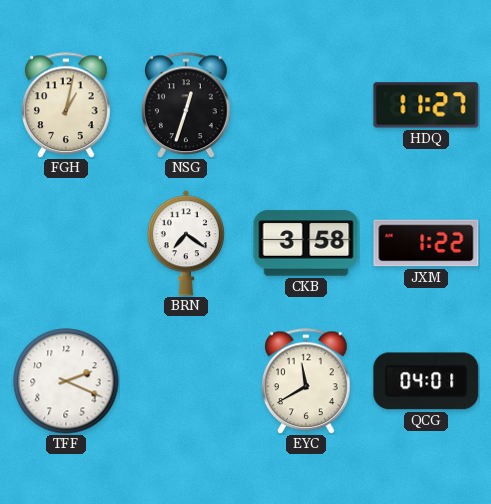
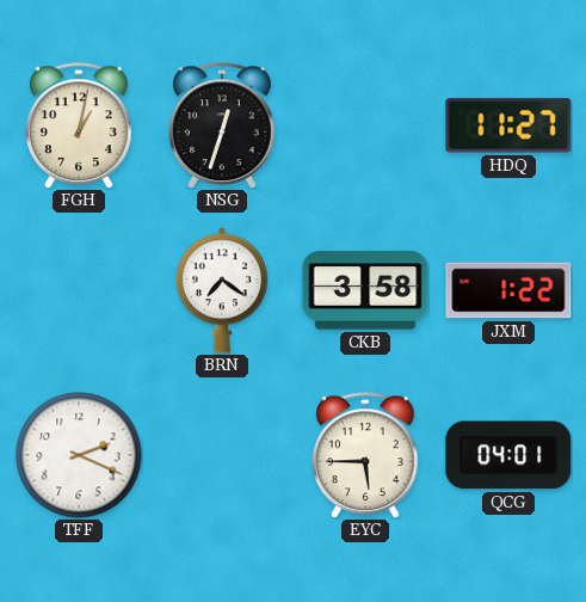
EYC: 11:40 -> 5:45 (366, 455)
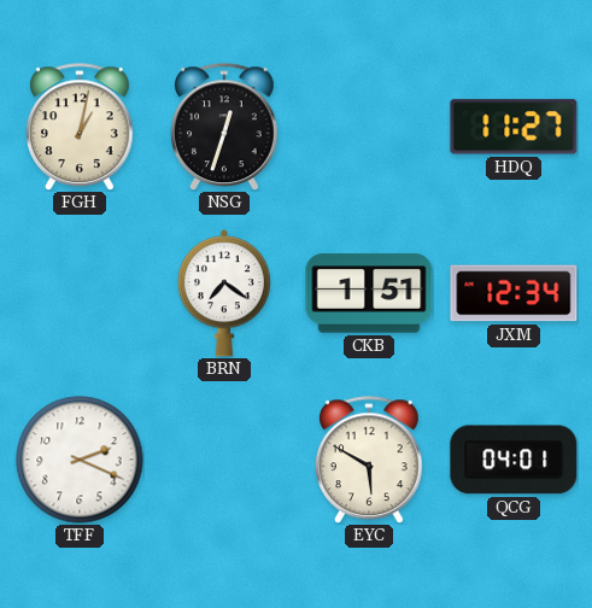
CKB: 3:58 -> 1:51 (369, 293)
JXM: 1:22 -> 12:34 (514, 293)
EYC: 5:45 -> 5:50 (370, 460)
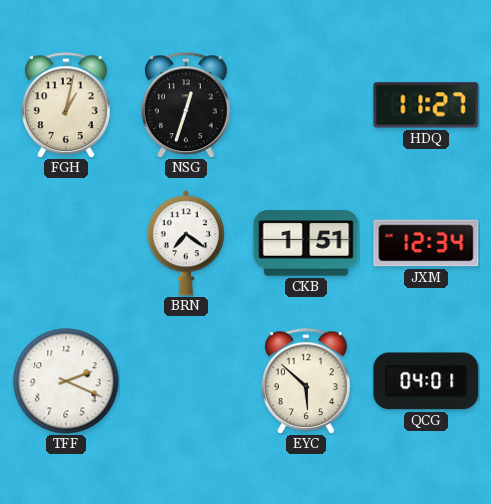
EYC: 5:50 -> 5:52 (307, 381)
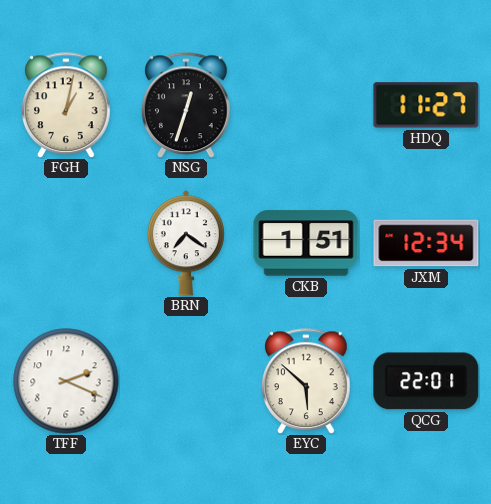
QCG: 04:01 -> 22:01 (426, 381)
